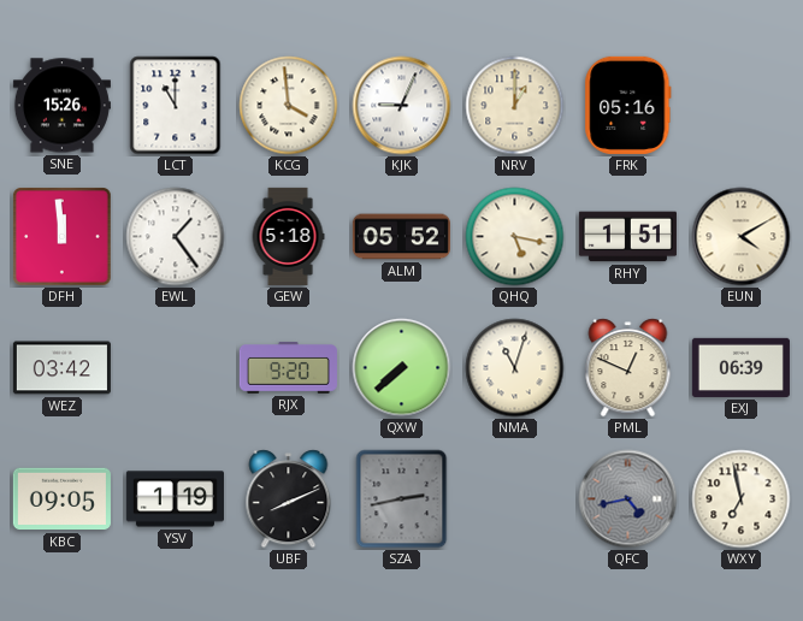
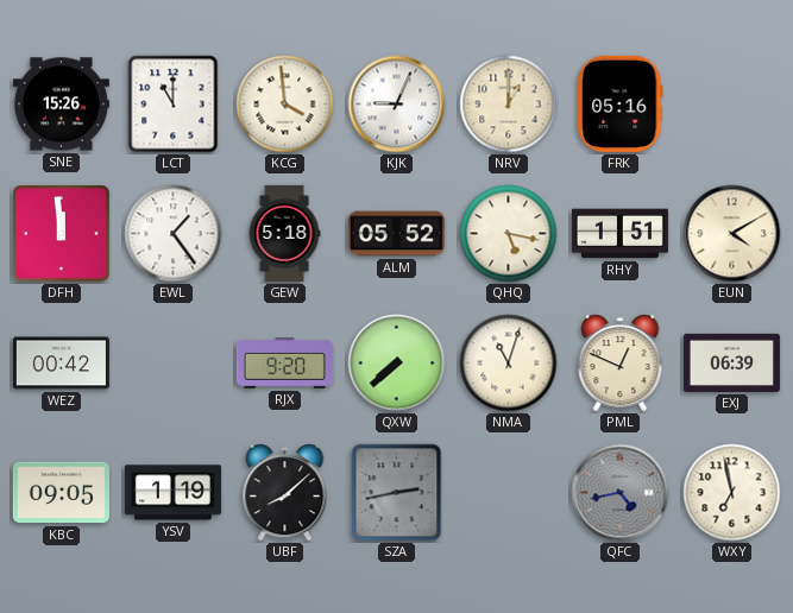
WEZ: 03:42 -> 00:42 (61, 364)
UBF: 8:11 -> 8:08 (285, 493)
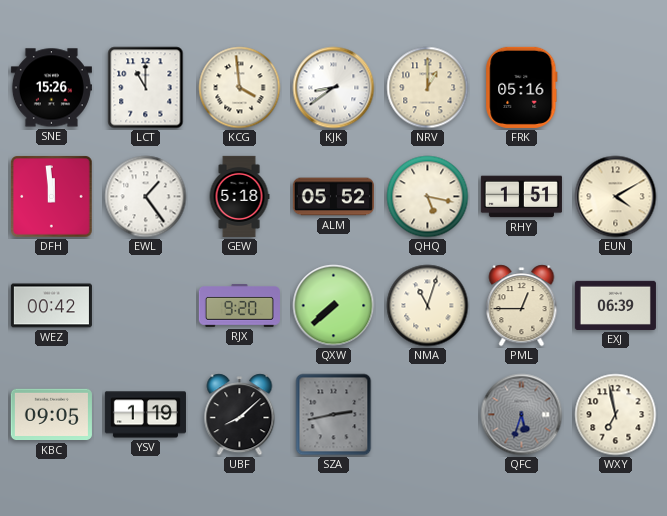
KJK: 9:04 -> 8:39 (334, 88)
PML: 12:49 -> 12:45 (522, 306)
QFC: 4:43 -> 5:33 (522, 415)
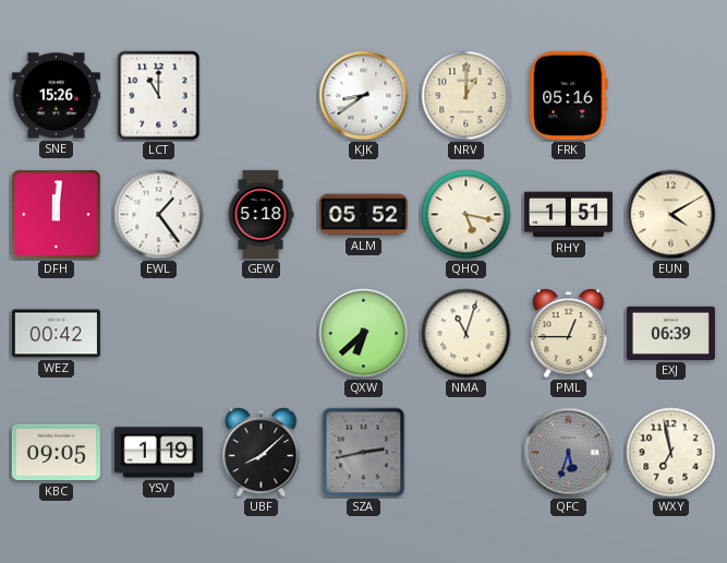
KCG: 3:59 -> none (240, 88)
DFH: 11:59 -> 12:01 (57, 215)
RJX: 9:20 -> none (239, 306)
QXW: 7:38 -> 6:38 (364, 334)
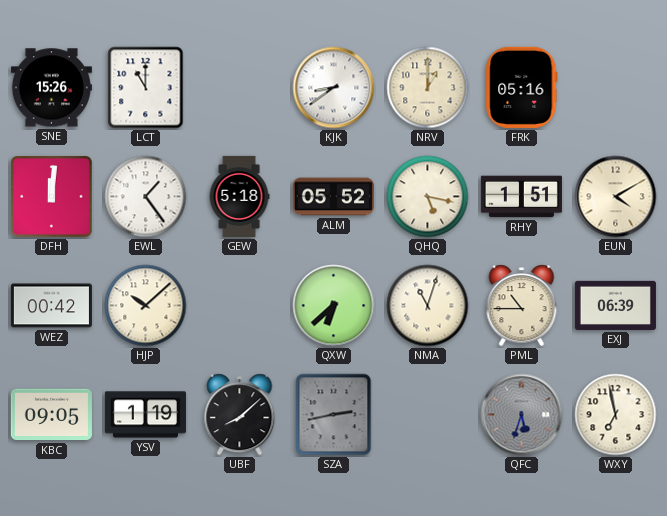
HJP: none -> 10:08 (146, 306)
PML: 12:45 -> 10:45 (522, 306)
